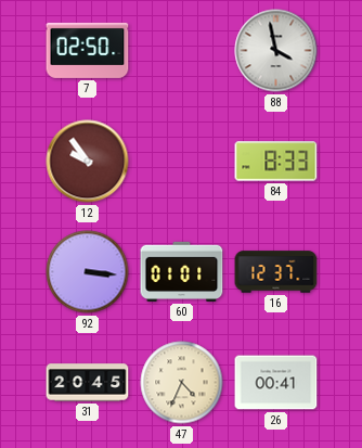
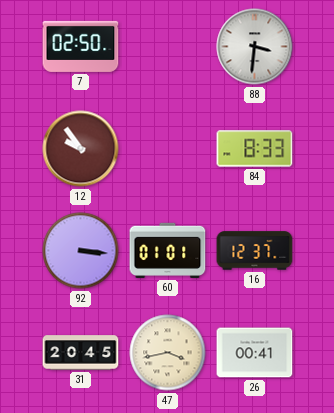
88: 3:58 -> 3:31 (255, 47)
47: 4:34 -> 3:43 (168, 353)
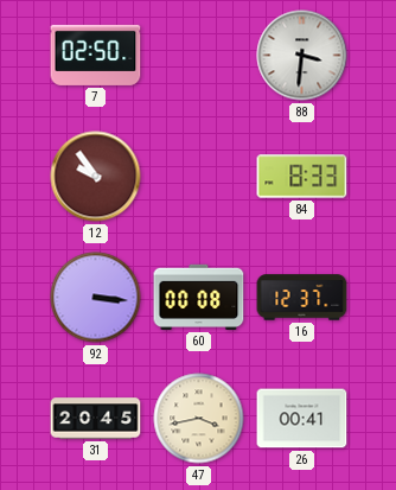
60: 01:01 -> 00:08 (199, 297)
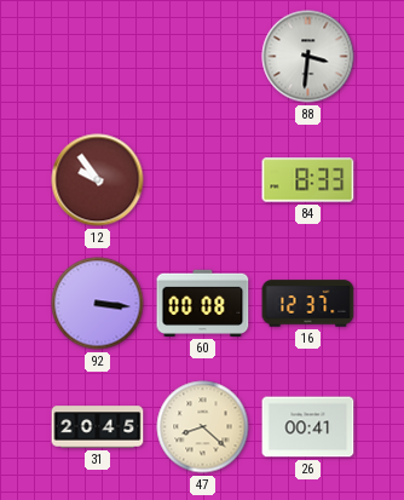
7: 02:50 -> none (96, 55)
47: 3:43 -> 8:22 (203, 427)
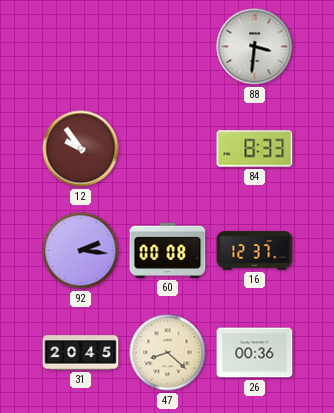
92: 3:16 -> 2:16 (81, 251)
26: 00:41 -> 00:36 (255, 353)
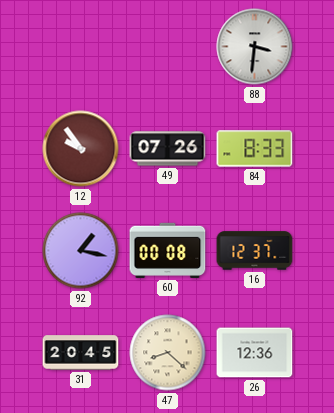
49: none -> 07:26 (168, 149)
92: 2:16 -> 1:17 (81, 251)
26: 00:36 -> 12:36 (255, 353)
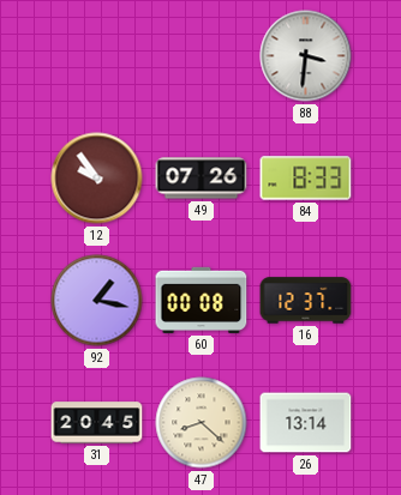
26: 12:36 -> 13:14 (306, 423)
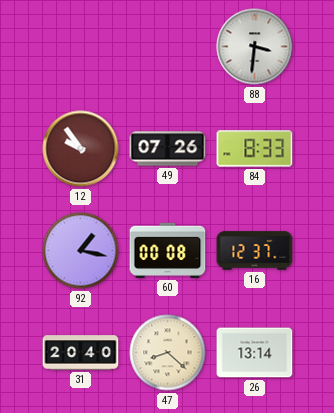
31: 20:45 -> 20:40 (81, 353)
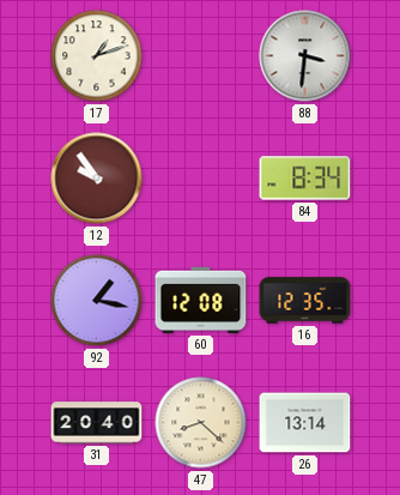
17: none -> 1:12 (97, 56)
49: 07:26 -> none (168, 149)
84: 8:33 -> 8:34 (305, 179)
60: 00:08 -> 12:08 (201, 300)
16: 12:37 -> 12:35 (305, 301)
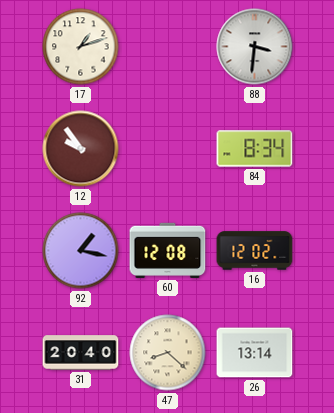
16: 12:35 -> 12:02 (255, 251)
